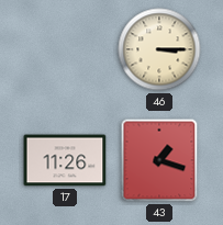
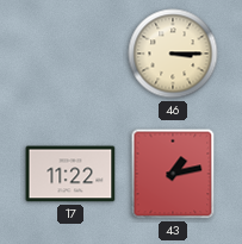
17: 11:26 -> 11:22 (70, 174)
43: 1:18 -> 1:13 (173, 174)
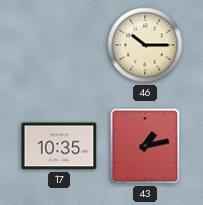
46: 3:15 -> 10:15 (145, 45)
17: 11:22 -> 10:35 (59, 146)
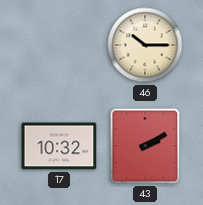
17: 10:35 -> 10:32 (59, 146)
43: 1:13 -> 2:10 (145, 146)
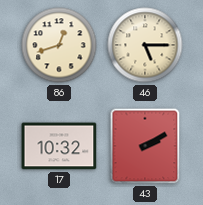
86: none -> 12:42 (59, 45)
46: 10:15 -> 5:15 (145, 45)
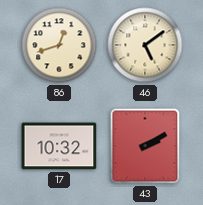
46: 5:15 -> 5:09 (145, 45)
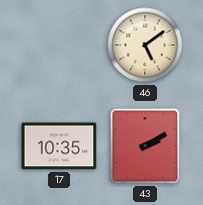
86: 12:42 -> none (59, 45)
17: 10:32 -> 10:35 (59, 146)
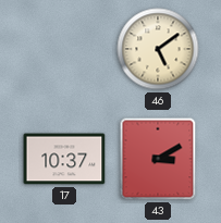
17: 10:35 -> 10:37 (64, 159)
43: 2:10 -> 3:10 (158, 159)
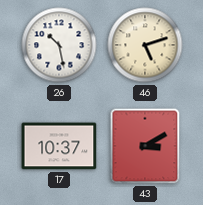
26: none -> 10:28 (59, 45)
46: 5:09 -> 5:12 (145, 45)
